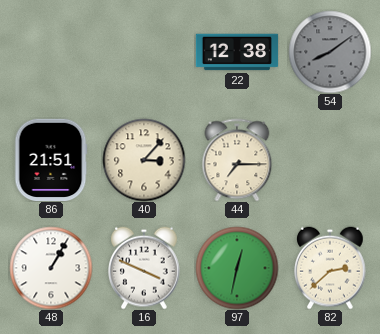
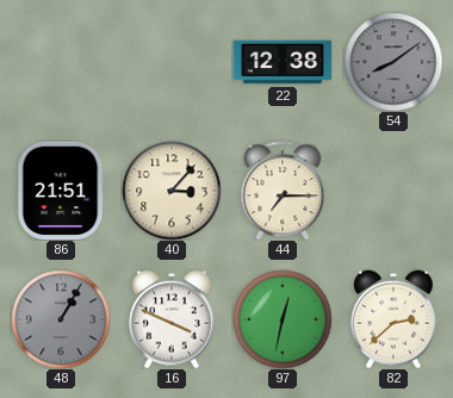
48 dial: white -> grey (61, 319)
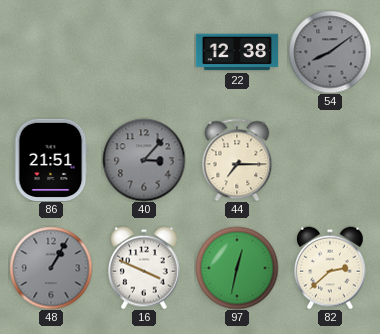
40 dial: cream -> grey (144, 160)
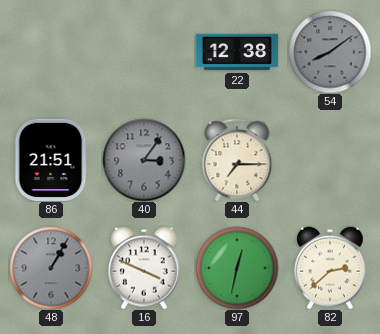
40: 3:07 -> 3:06 (144, 160)
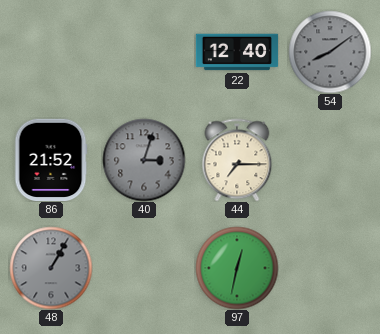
22: 12:38 -> 12:40 (237, 52)
86: 21:51 -> 21:52 (51, 159)
40: 3:06 -> 3:03 (144, 160)
16: 3:49 -> none (144, 268)
82: 2:38 -> none (330, 268)
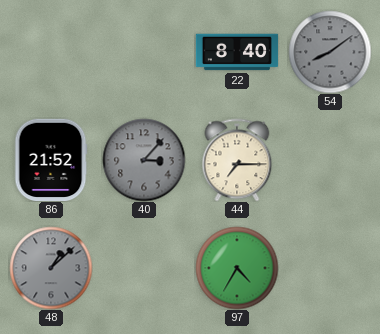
22: 12:40 -> 8:40 (237, 52)
40: 3:03 -> 3:07 (144, 160)
48: 1:05 -> 1:08 (51, 268)
97: 12:32 -> 4:35 (237, 268)
